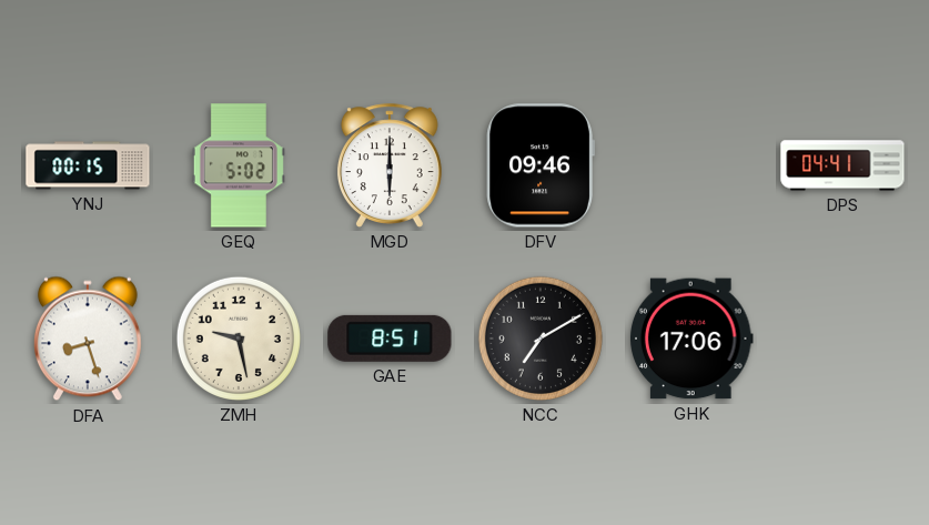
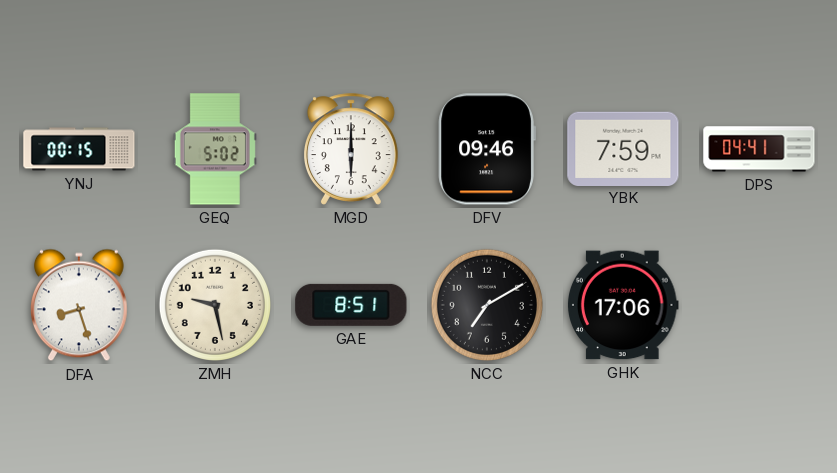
YBK: none -> 7:59 (623, 148)
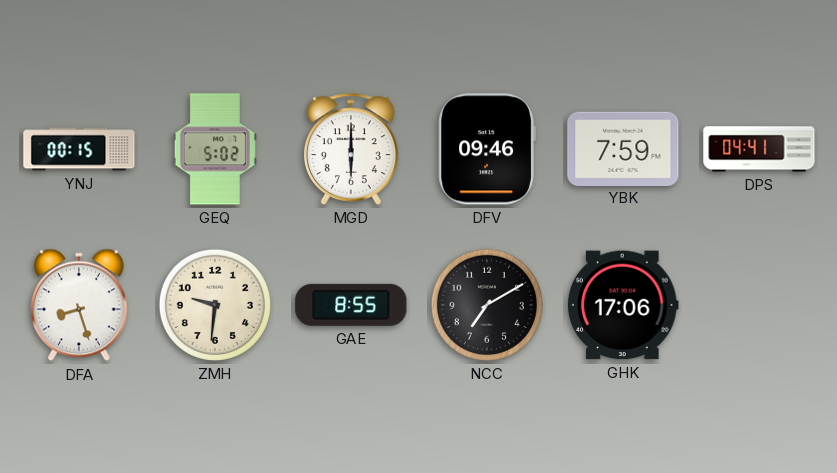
ZMH: 9:28 -> 9:31 (215, 305)
GAE: 8:51 -> 8:55 (351, 305)
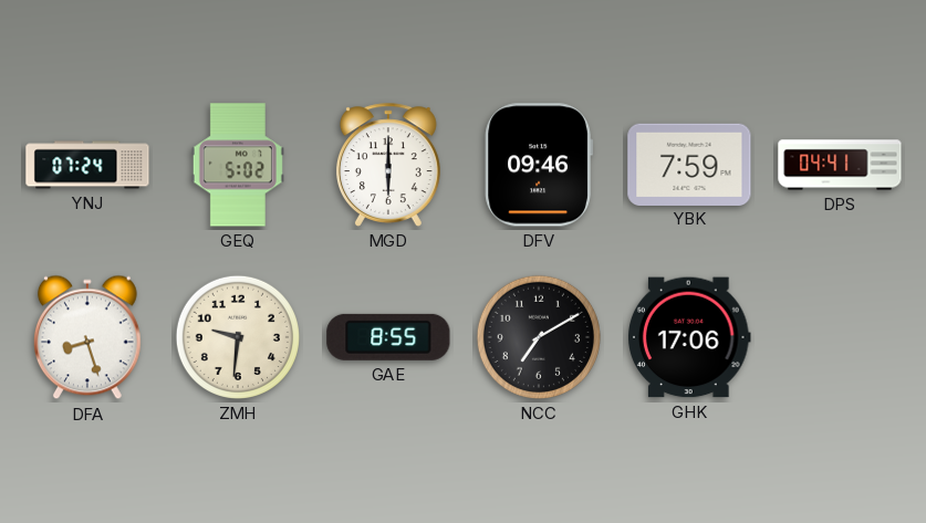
YNJ: 00:15 -> 07:24 (87, 165)
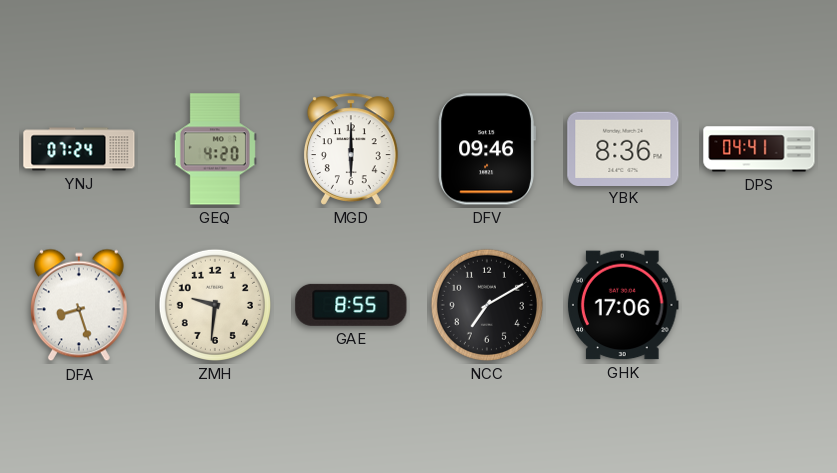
GEQ: 5:02 -> 4:20 (215, 149)
YBK: 7:59 -> 8:36 (623, 148)
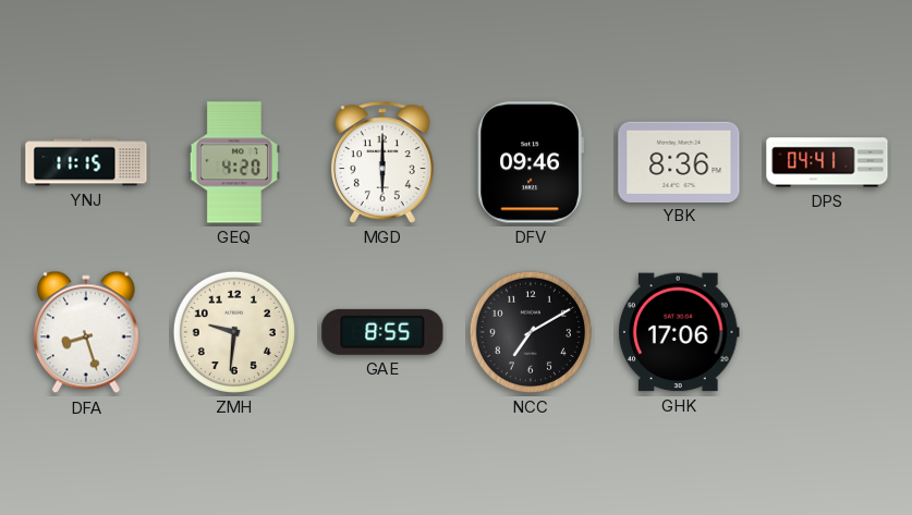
YNJ: 07:24 -> 11:15 (86, 162)
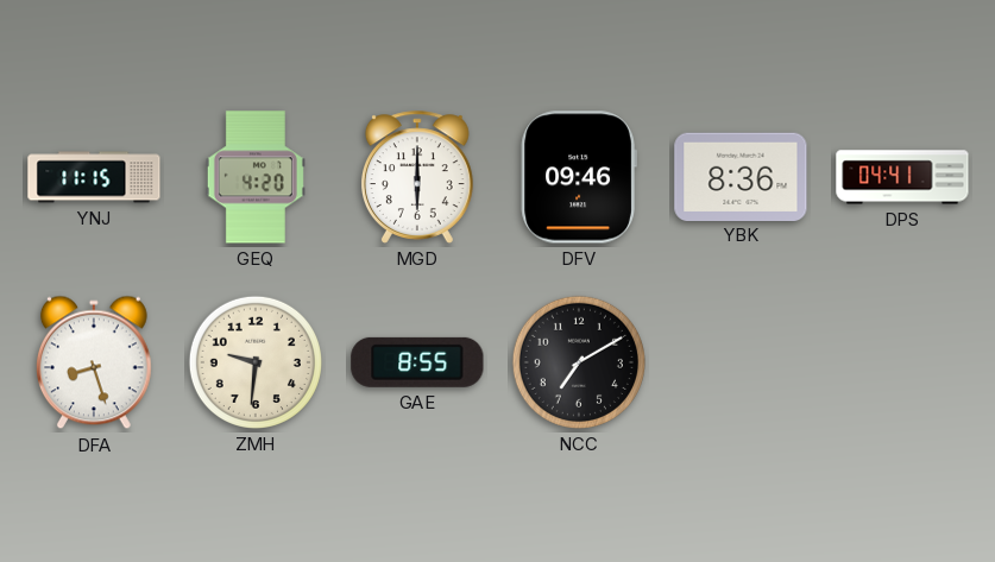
GHK: 17:06 -> none (679, 332)
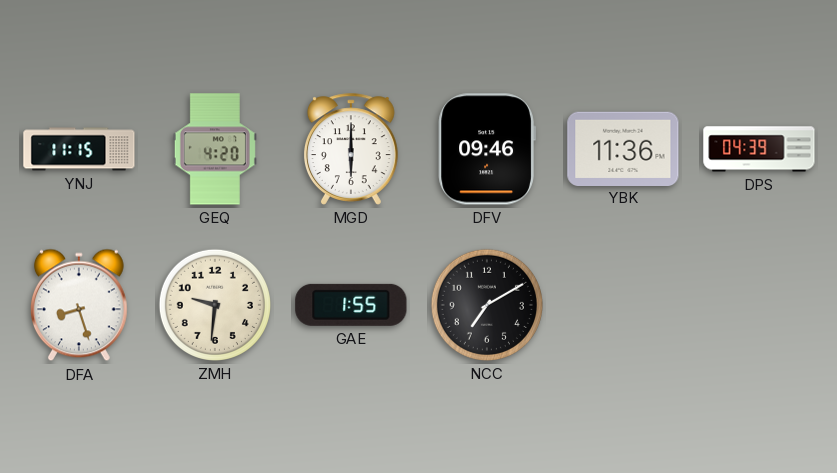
YBK: 8:36 -> 11:36 (623, 148)
DPS: 04:41 -> 04:39 (759, 149)
GAE: 8:55 -> 1:55 (351, 305)
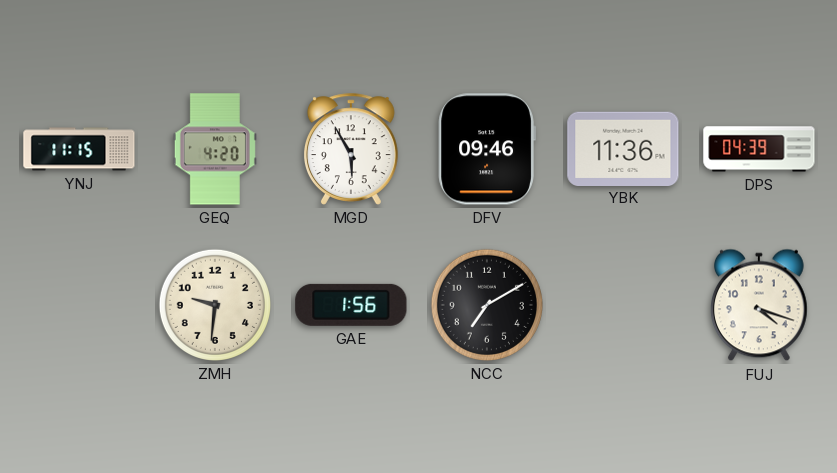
MGD: 6:00 -> 5:55 (351, 149)
DFA: 8:27 -> none (79, 305)
GAE: 1:55 -> 1:56 (351, 305)
FUJ: none -> 4:18 (759, 305)
